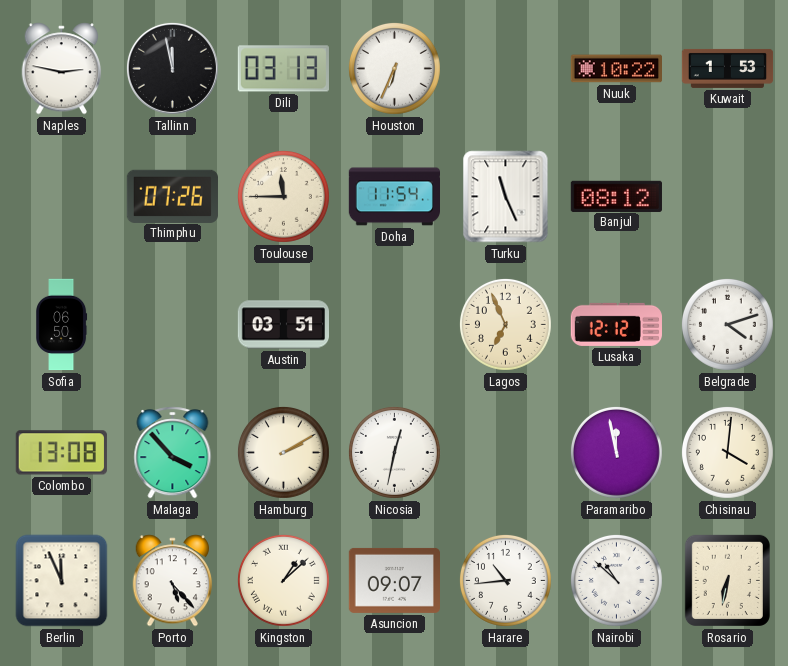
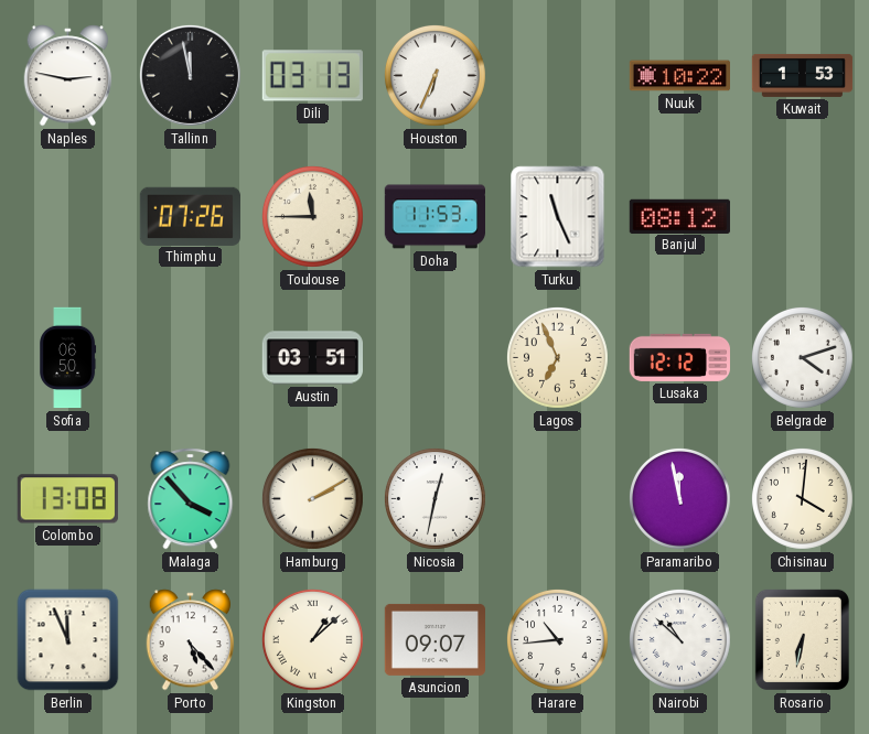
Doha: 11:54 -> 11:53 (434, 217)
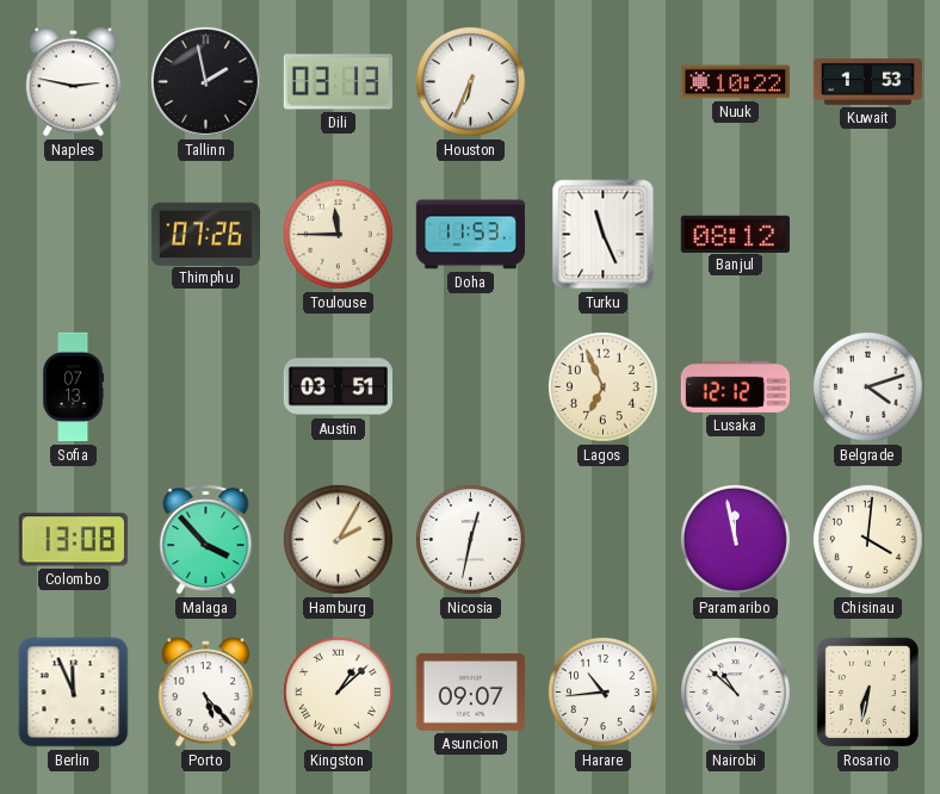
Tallinn: 11:58 -> 1:58 (205, 81)
Sofia: 06:50 -> 07:13 (74, 387)
Hamburg: 2:10 -> 2:05 (338, 539)
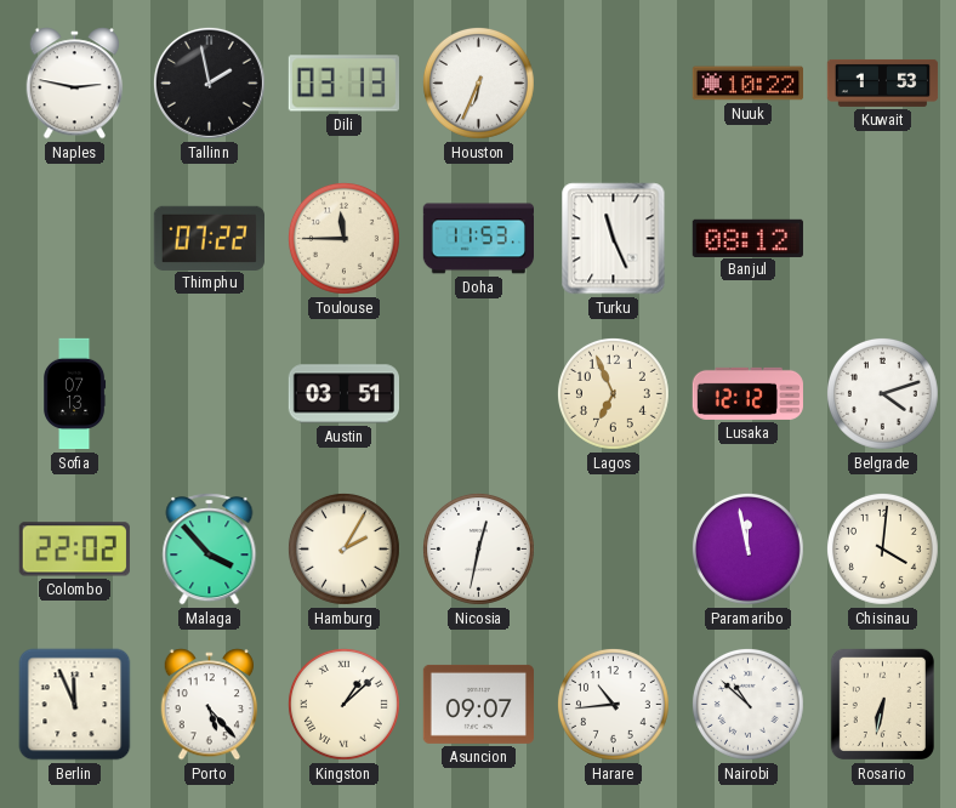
Thimphu: 07:26 -> 07:22 (209, 238)
Colombo: 13:08 -> 22:02 (74, 550)
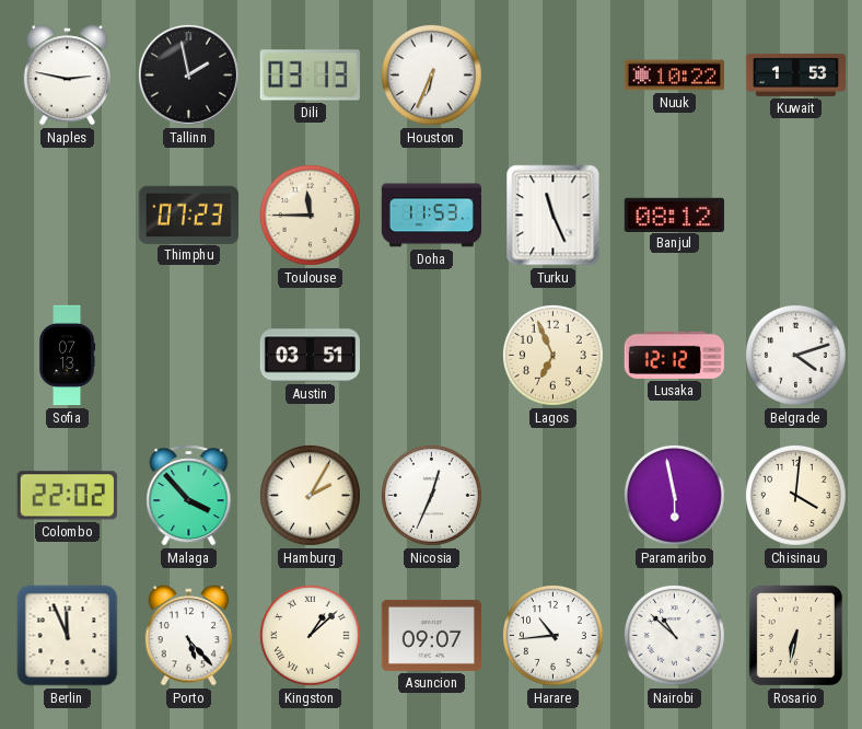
Thimphu: 07:22 -> 07:23 (188, 215)
Nicosia: 12:32 -> 12:34 (431, 495)
Paramaribo: 11:58 -> 5:58 (674, 495)
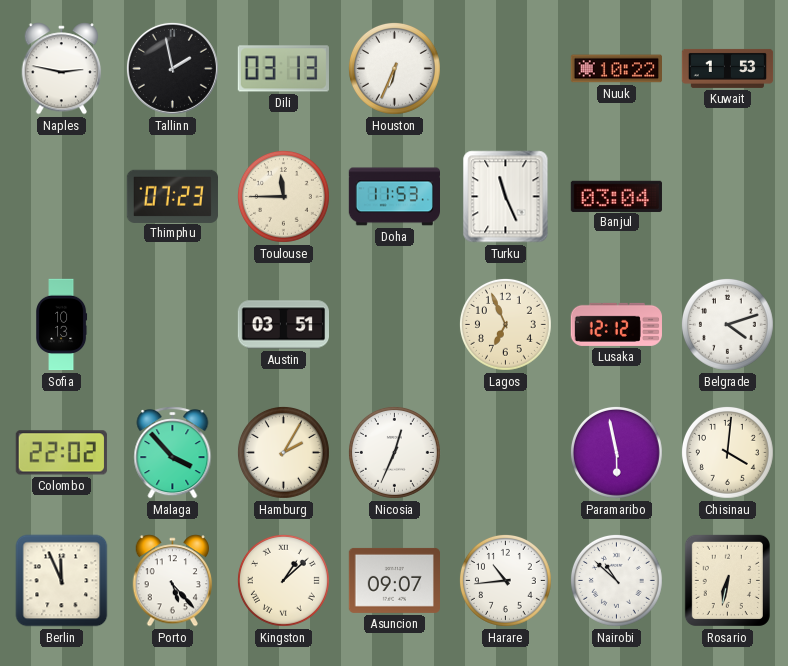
Banjul: 08:12 -> 03:04 (616, 196)
Sofia: 07:13 -> 10:13 (62, 325)
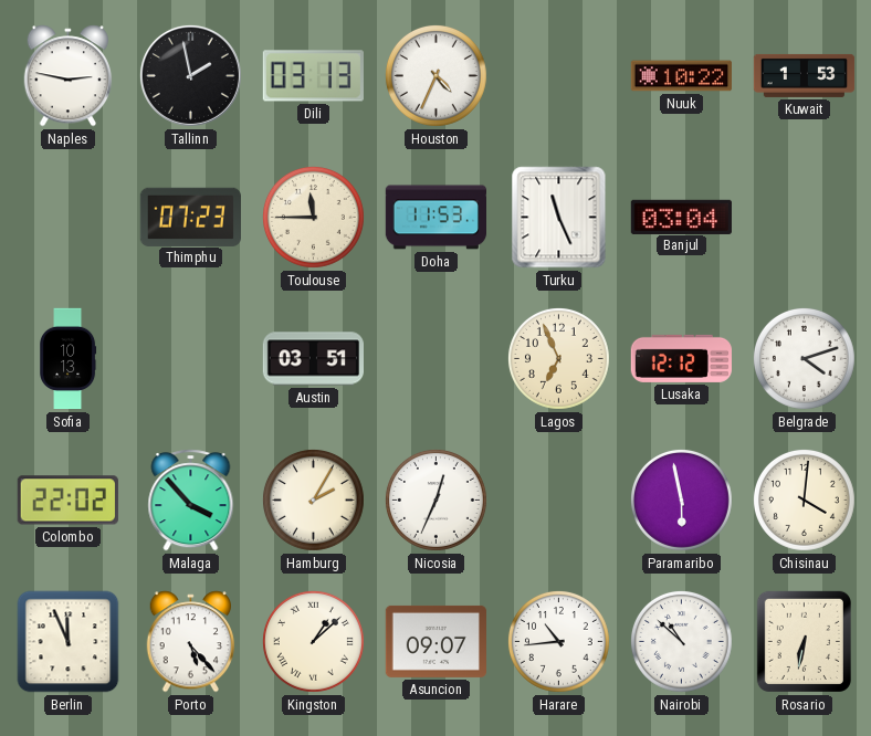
Houston: 6:34 -> 4:34 (435, 75)
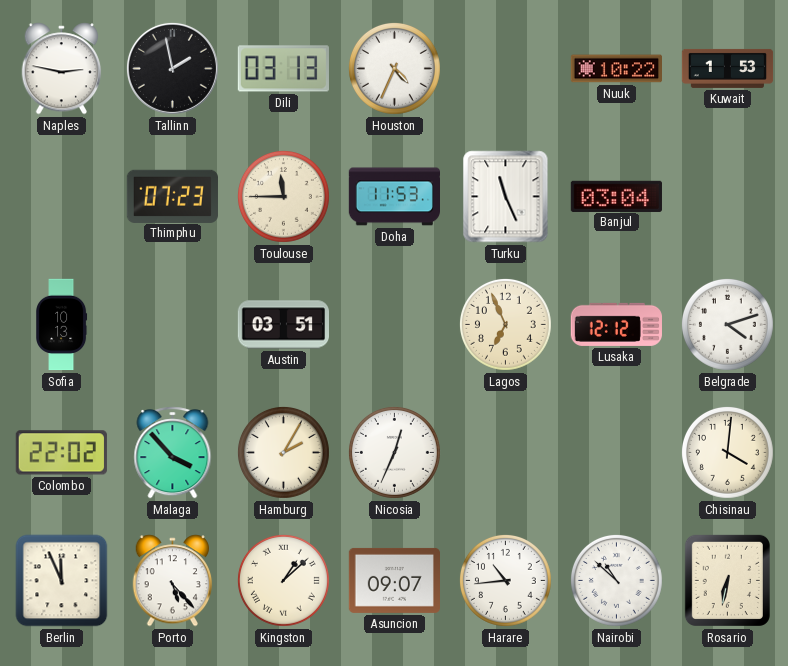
Paramaribo: 5:58 -> none (681, 500)
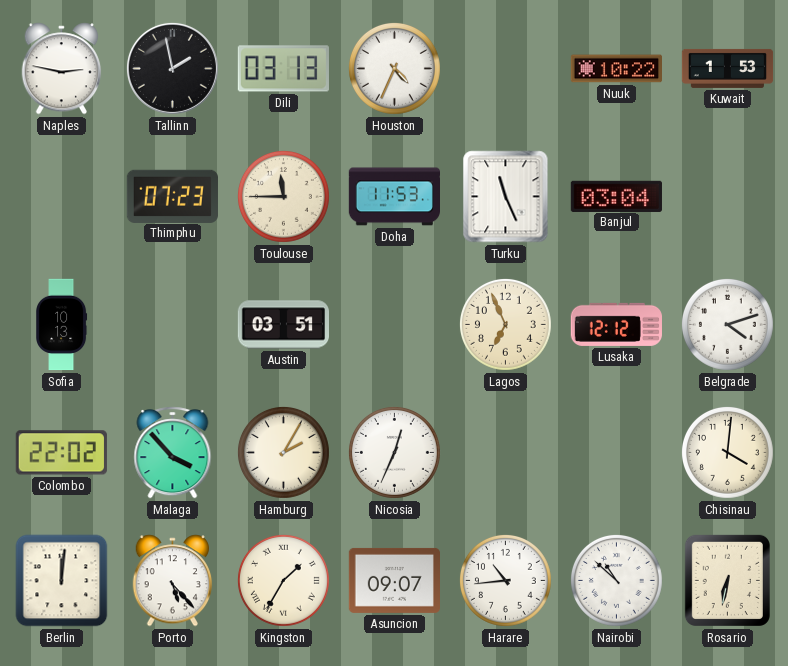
Berlin: 11:56 -> 12:01 (62, 581)
Kingston: 1:08 -> 1:35 (283, 580)
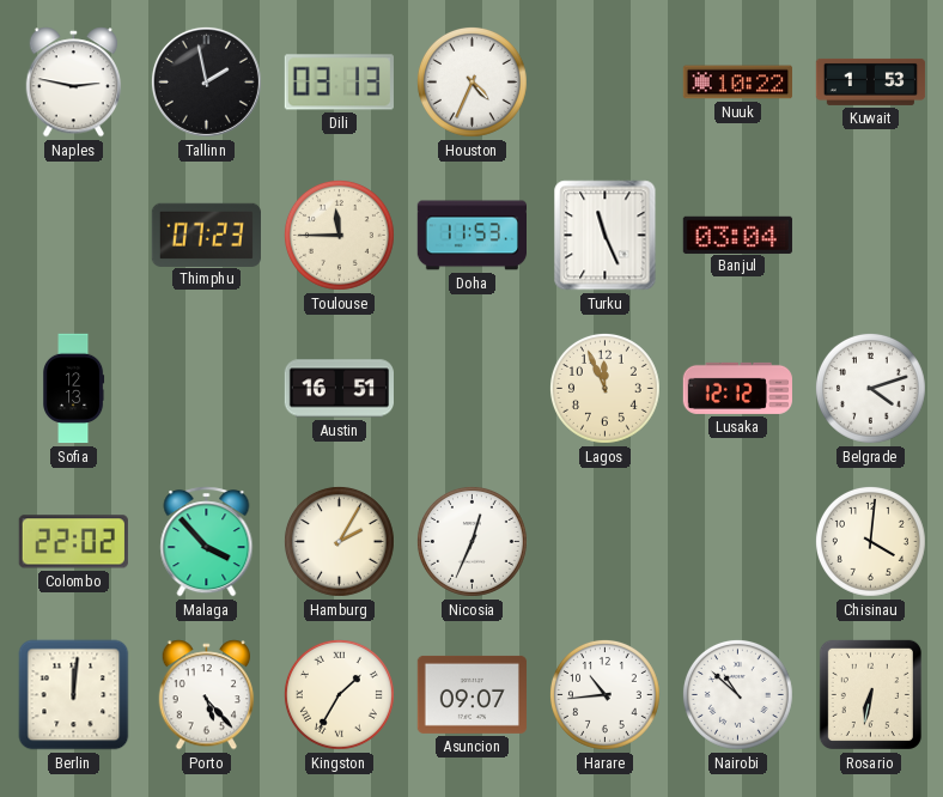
Sofia: 10:13 -> 12:13 (74, 389)
Austin: 03:51 -> 16:51 (339, 389)
Lagos: 6:56 -> 11:56 (604, 388)
